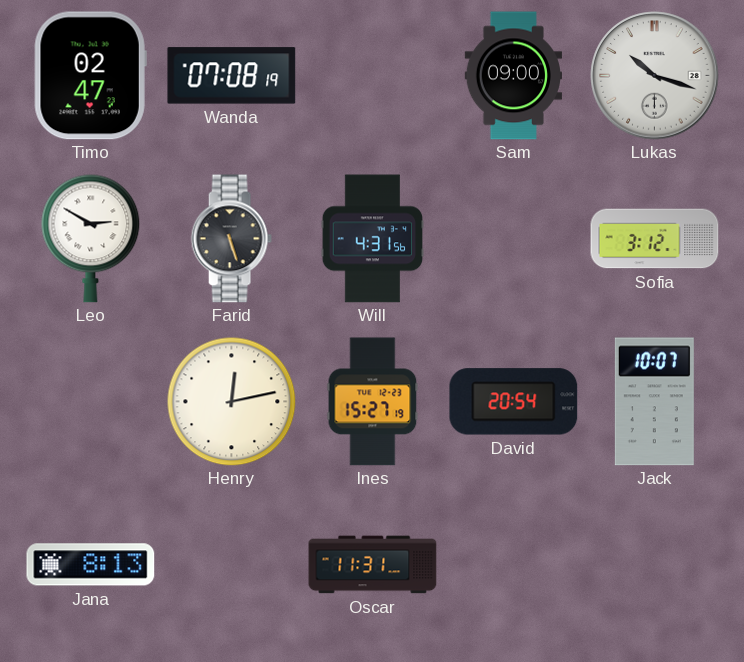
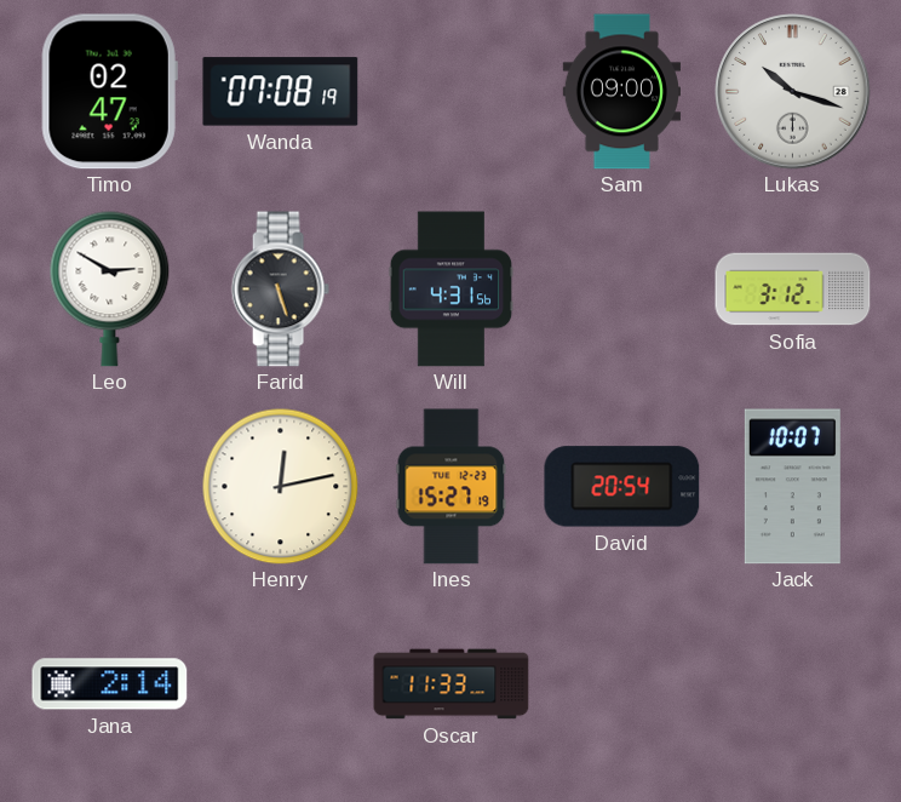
Jana: 8:13 -> 2:14 (110, 684)
Oscar: 11:31 -> 11:33 (452, 684)
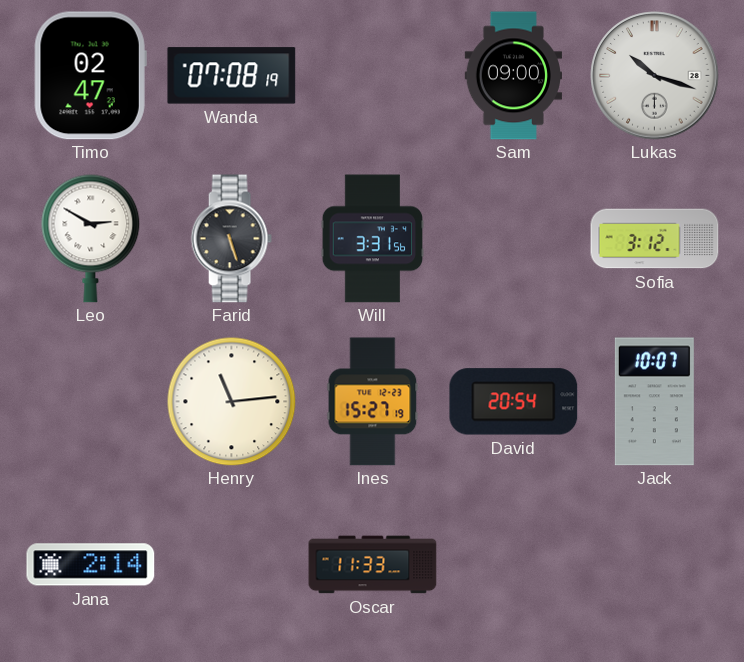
Will: 4:31 -> 3:31 (373, 239)
Henry: 12:13 -> 11:14 (231, 401)
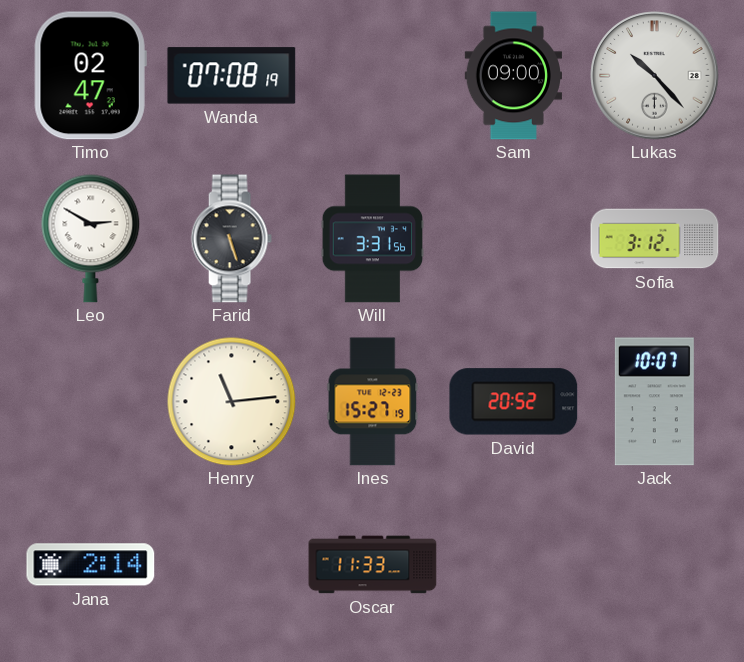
Lukas: 10:18 -> 10:23 (655, 76)
David: 20:54 -> 20:52 (514, 402)
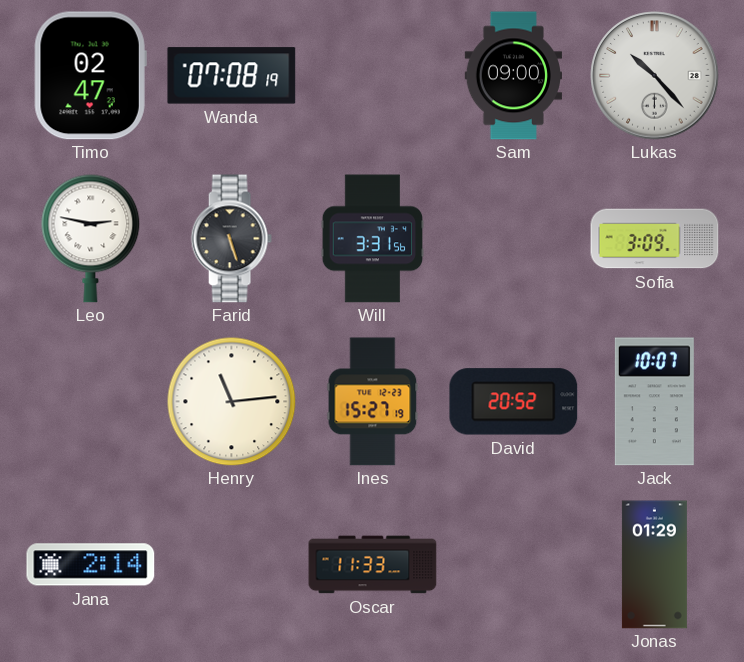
Leo: 2:50 -> 2:47 (91, 238)
Sofia: 3:12 -> 3:09 (655, 239)
Jonas: none -> 01:29 (654, 565)
